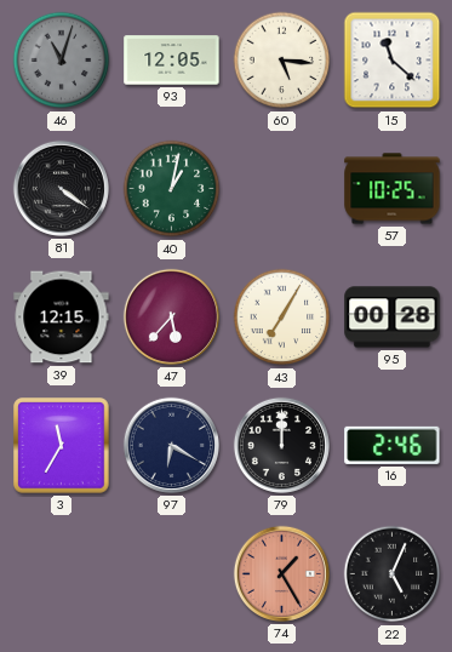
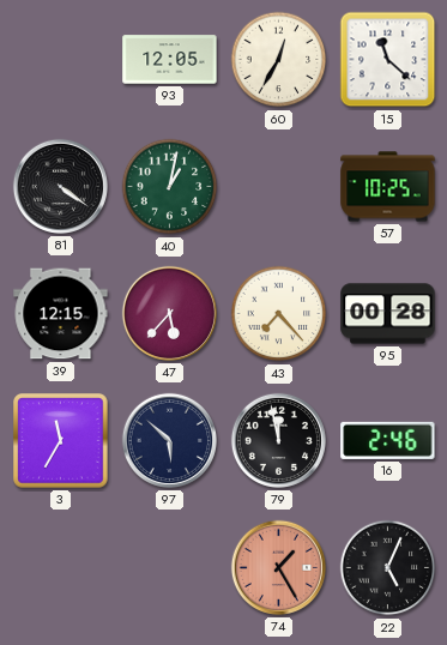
46: 11:03 -> none (62, 61)
60: 5:16 -> 12:35 (279, 60)
43: 7:05 -> 7:23 (279, 314)
97: 6:20 -> 5:52 (169, 440)
79: 12:00 -> 11:58 (278, 440)
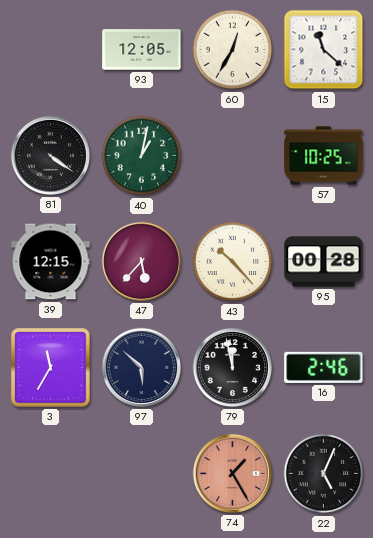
43: 7:23 -> 10:23 (233, 262)
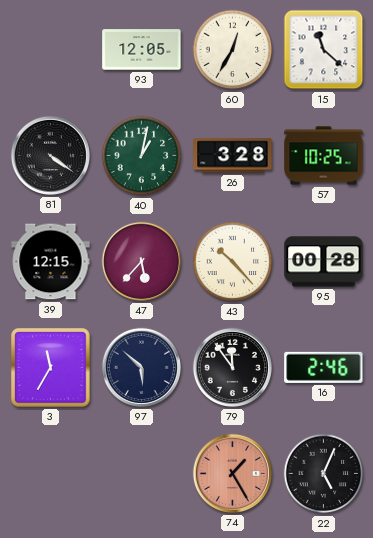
26: none -> 3:28 (233, 156)
79: 11:58 -> 11:54 (232, 367)
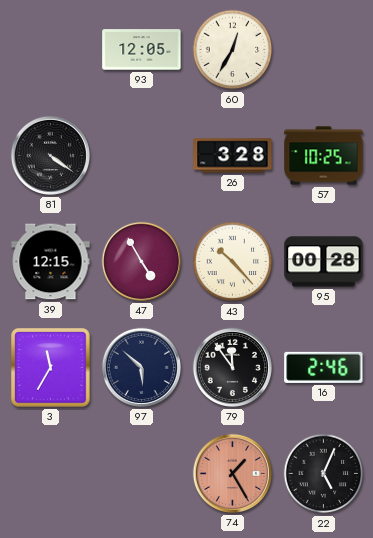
15: 11:22 -> none (324, 50)
40: 1:02 -> none (142, 156)
47: 5:37 -> 4:55 (141, 261)
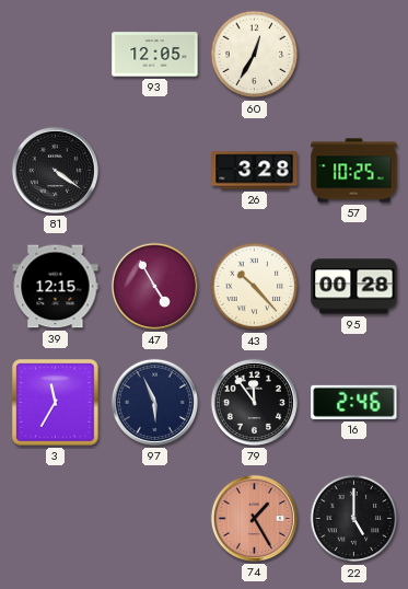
97: 5:52 -> 5:56 (154, 402)
22: 5:04 -> 5:00 (354, 519)
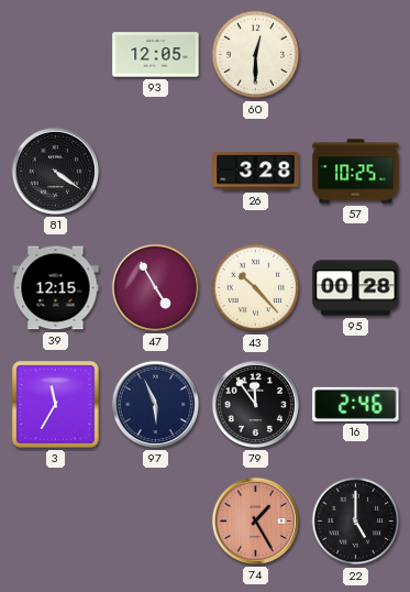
60: 12:35 -> 12:30 (256, 55)
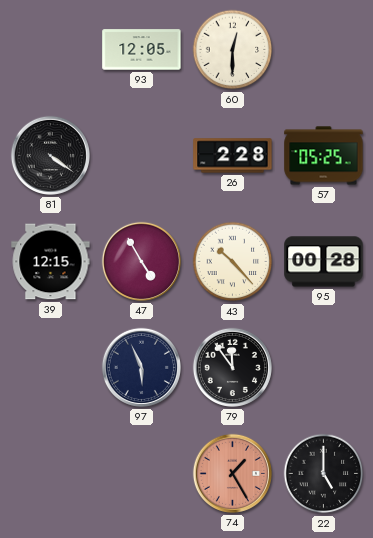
26: 3:28 -> 2:28 (233, 156)
57: 10:25 -> 05:25 (324, 156)
3: 11:35 -> none (56, 405)
16: 2:46 -> none (356, 404)
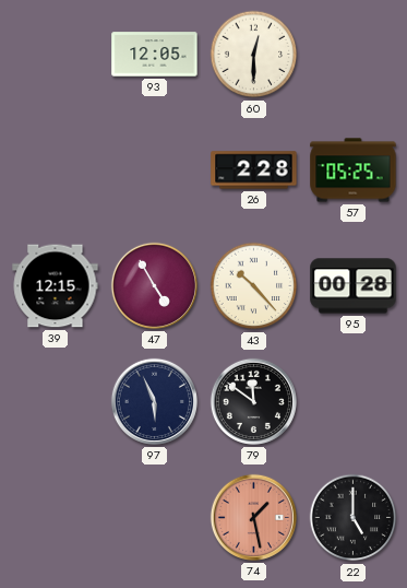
81: 4:21 -> none (50, 155)
79: 11:54 -> 11:51 (253, 401)
74: 1:25 -> 1:28 (253, 517)
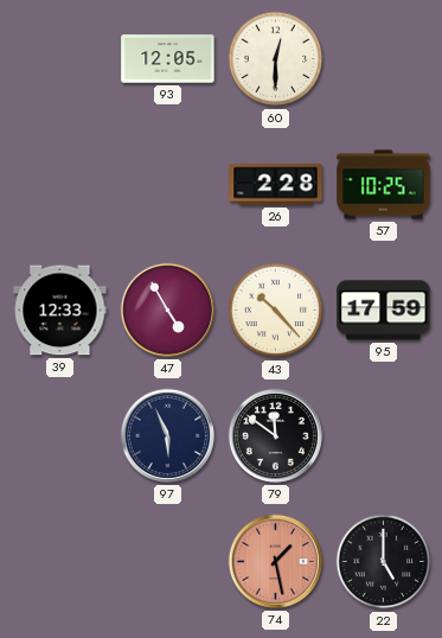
57: 05:25 -> 10:25 (384, 185)
39: 12:15 -> 12:33 (60, 311)
95: 00:28 -> 17:59 (384, 311)
